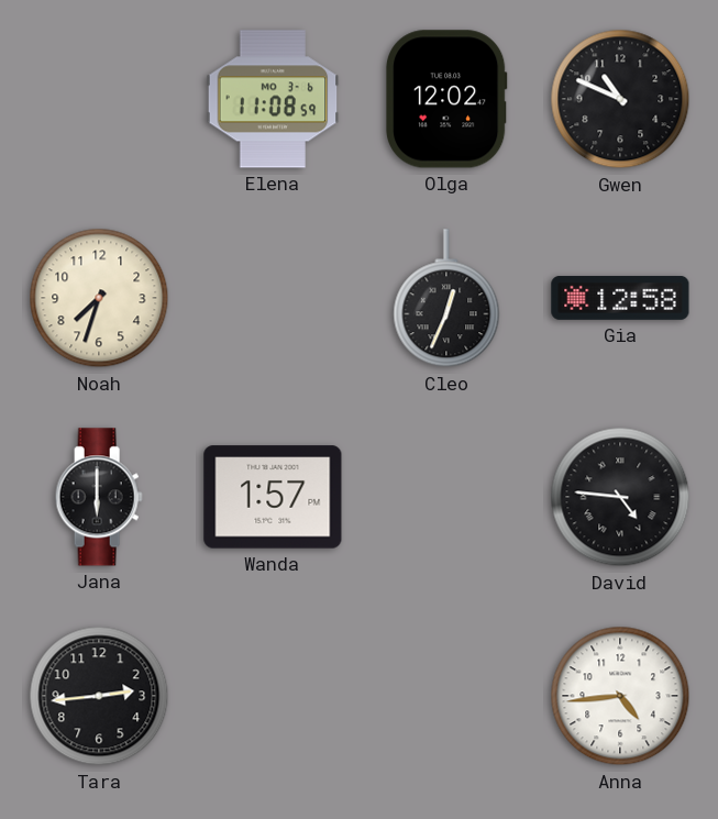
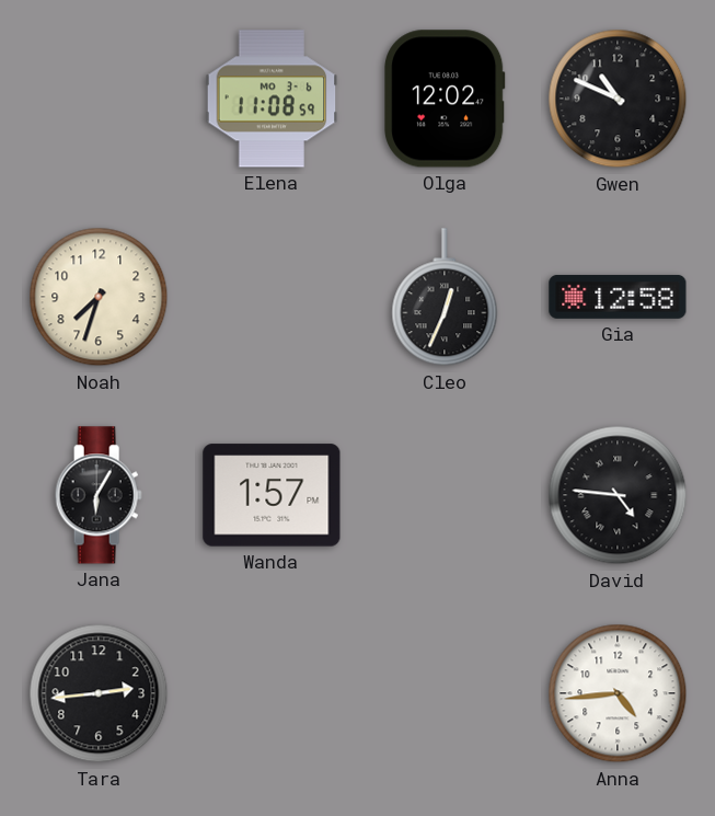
Jana: 6:00 -> 6:05 (99, 495)
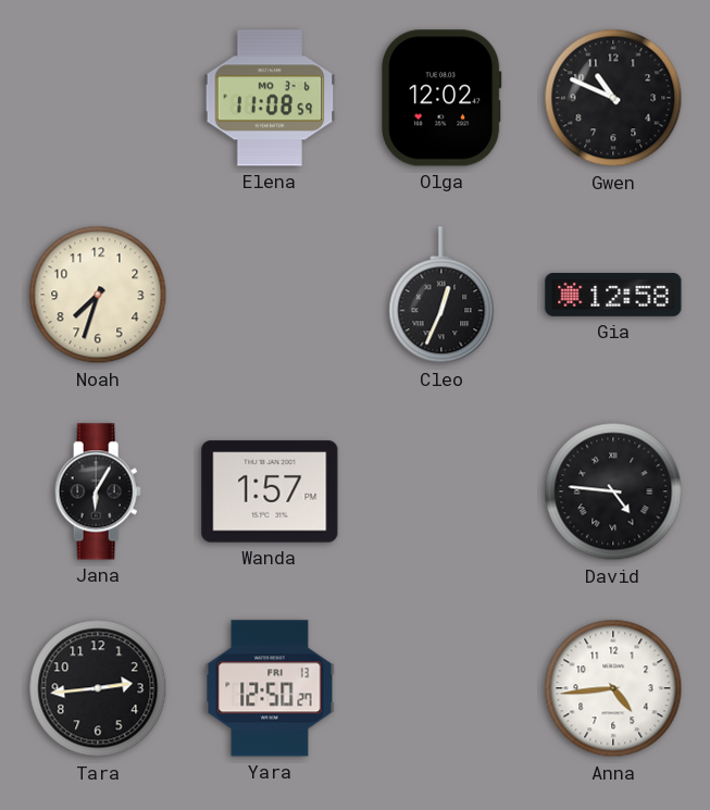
Yara: none -> 12:50 (270, 688)
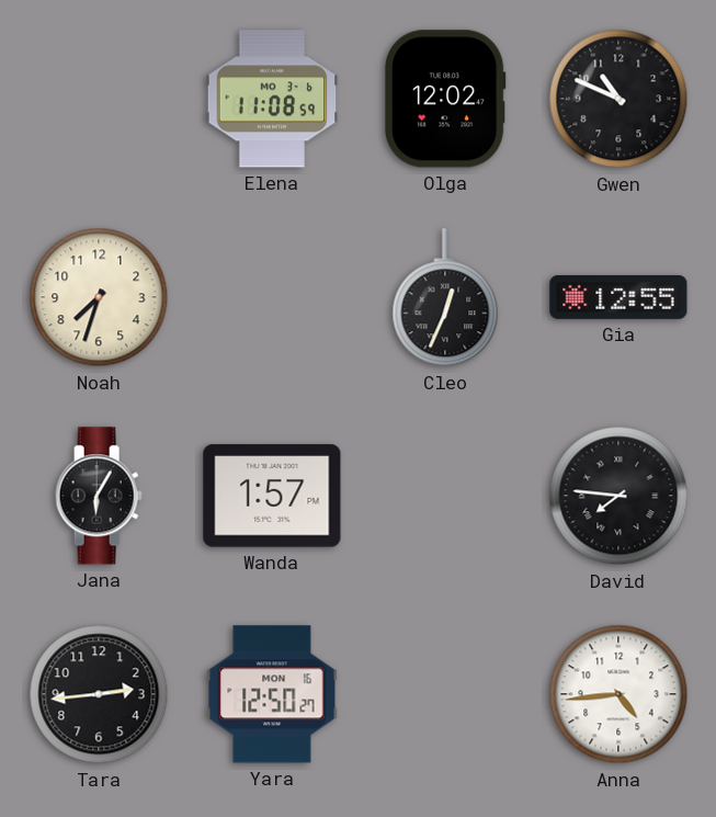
Gia: 12:58 -> 12:55 (618, 297)
David: 4:46 -> 7:46 (618, 496)
Yara date: FRI 13 -> MON 16 (272, 694)
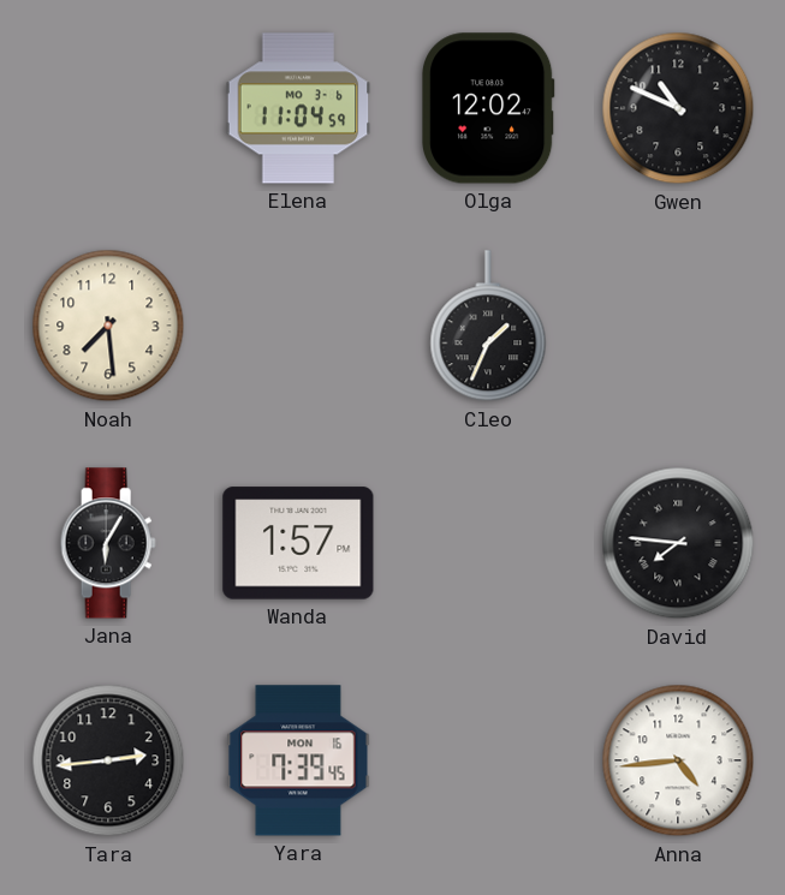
Elena: 11:08 -> 11:04 (298, 108)
Noah: 7:33 -> 7:29 (108, 326)
Cleo: 12:34 -> 1:34 (488, 327)
Gia: 12:55 -> none (618, 297)
Yara: 12:50 -> 7:39 (298, 760)
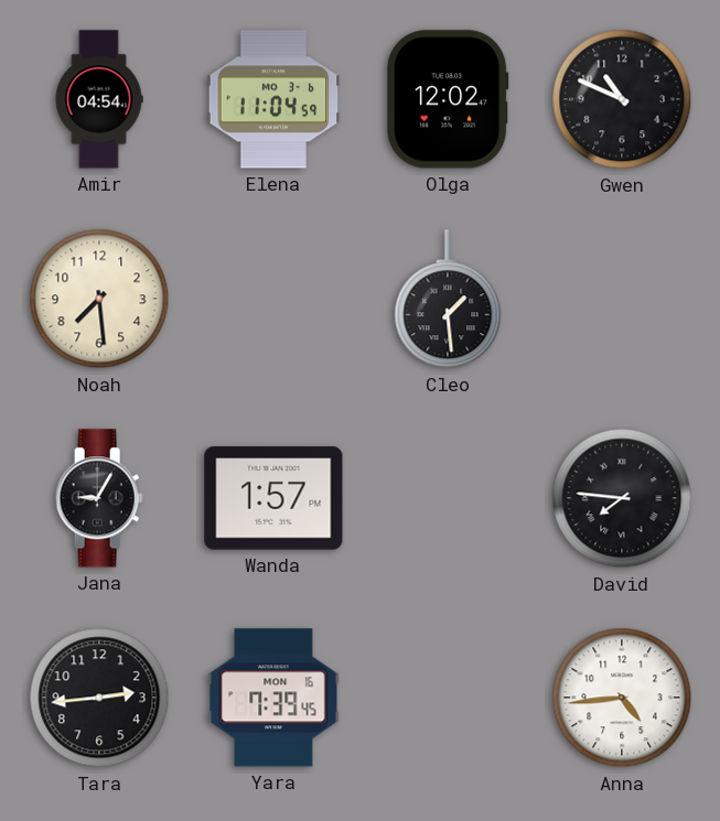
Amir: none -> 04:54 (99, 99)
Cleo: 1:34 -> 1:29 (448, 300)
Jana: 6:05 -> 9:05 (99, 498)
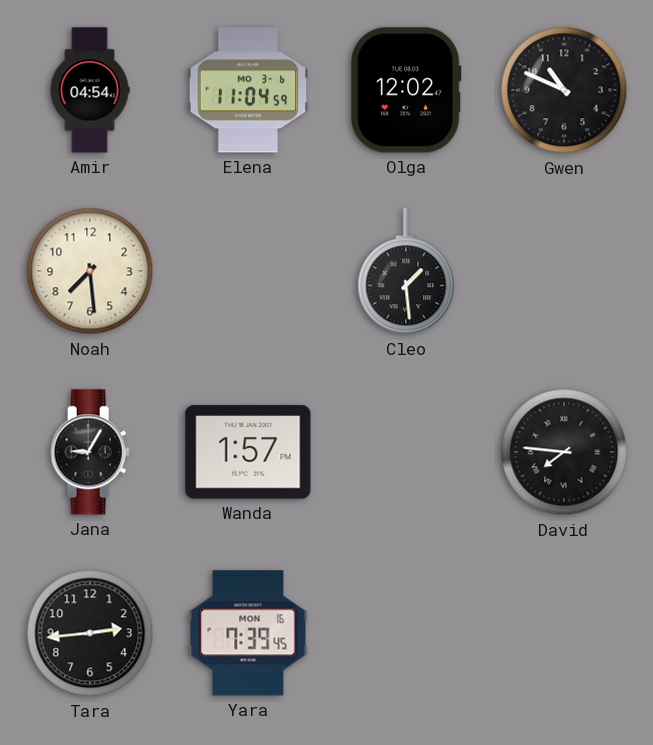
Anna: 4:44 -> none (622, 698)
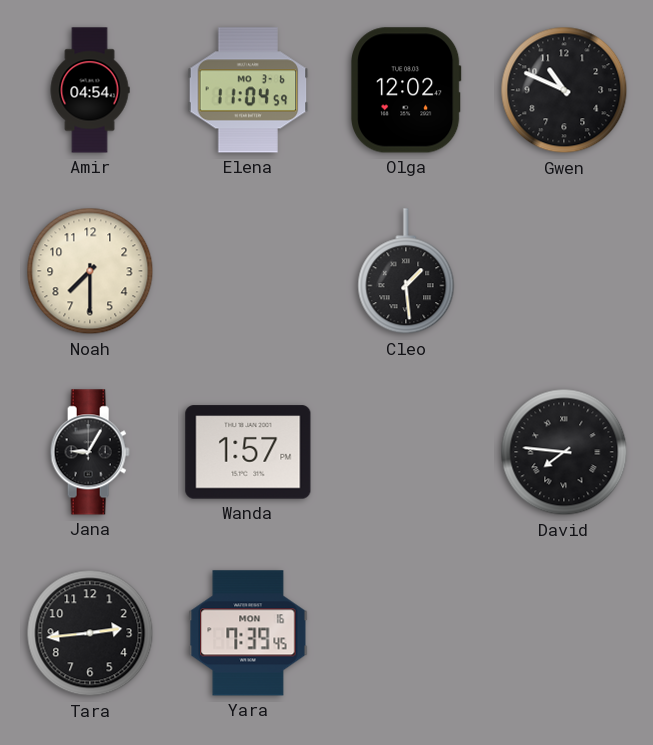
Noah: 7:29 -> 7:30 (90, 271)
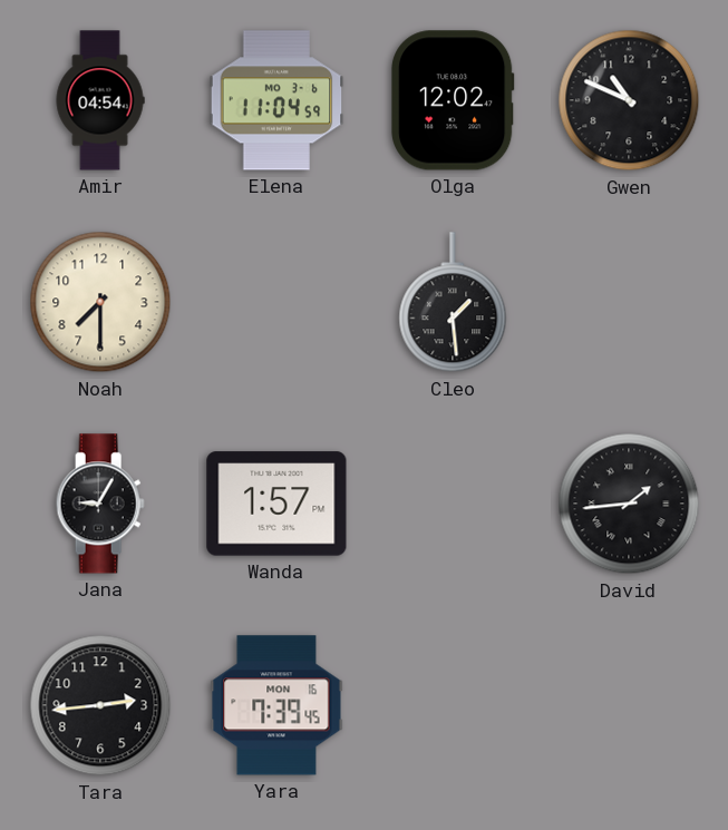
David: 7:46 -> 1:44 (629, 504)
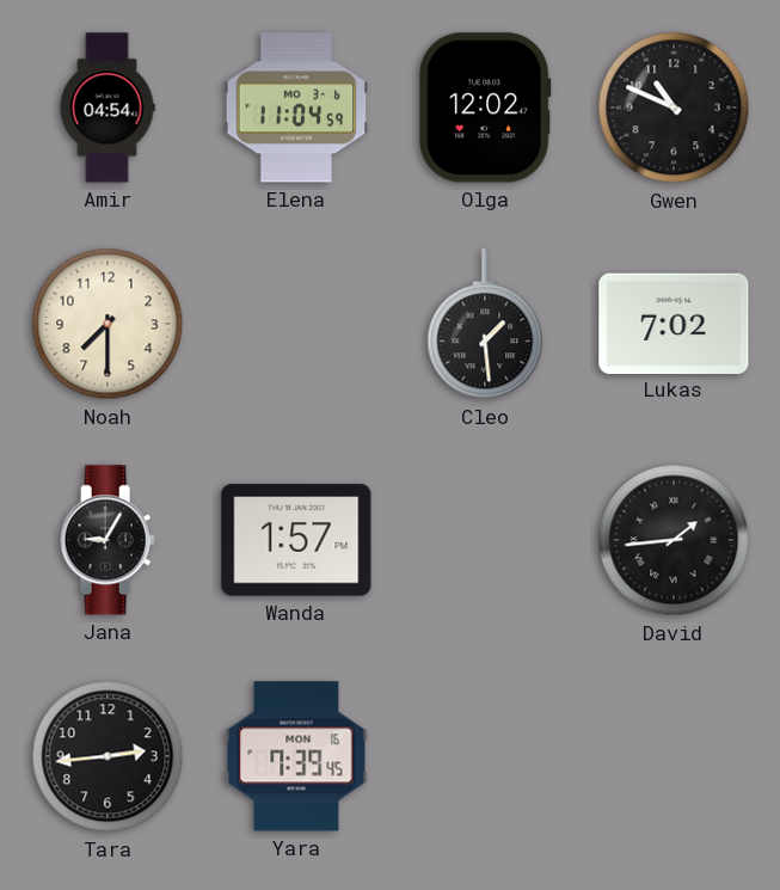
Lukas: none -> 7:02 (674, 323)
